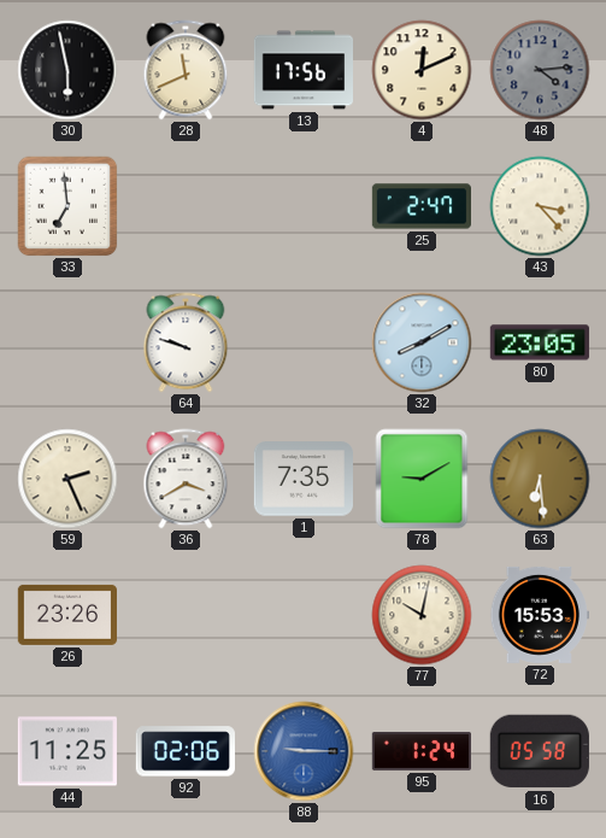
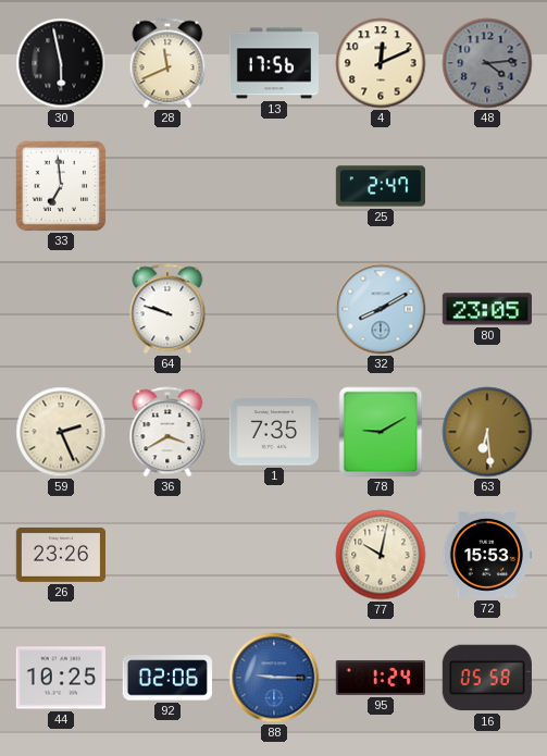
43: 3:23 -> none (540, 206)
44: 11:25 -> 10:25 (61, 678)
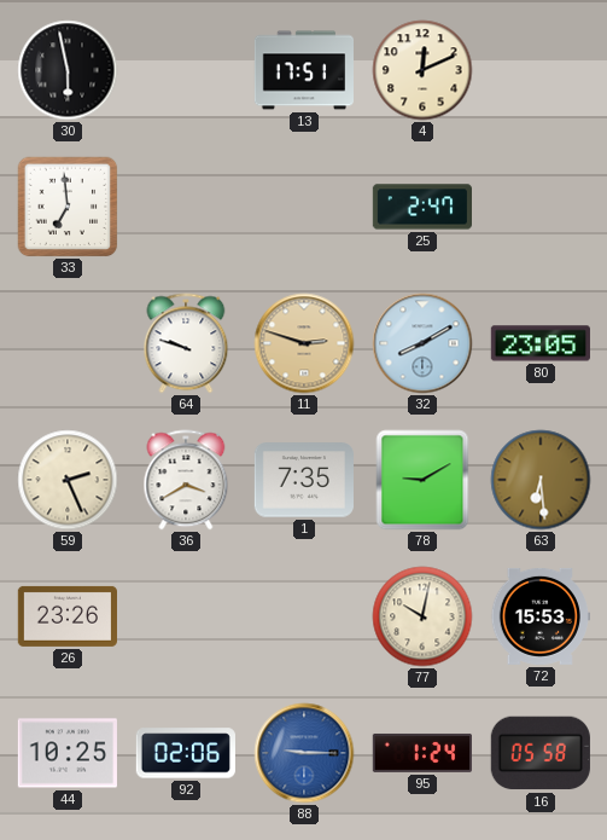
28: 11:41 -> none (167, 63)
13: 17:56 -> 17:51 (303, 70)
48: 4:14 -> none (487, 63)
11: none -> 2:48 (304, 343)
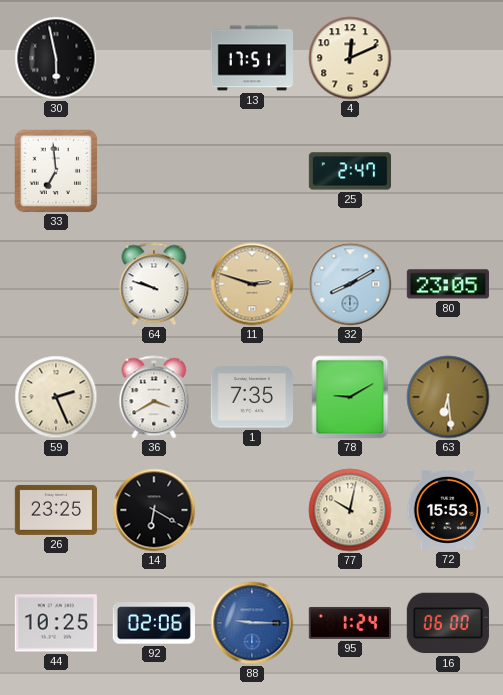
26: 23:26 -> 23:25 (55, 510)
14: none -> 6:20 (154, 510)
16: 05:58 -> 06:00 (448, 623)
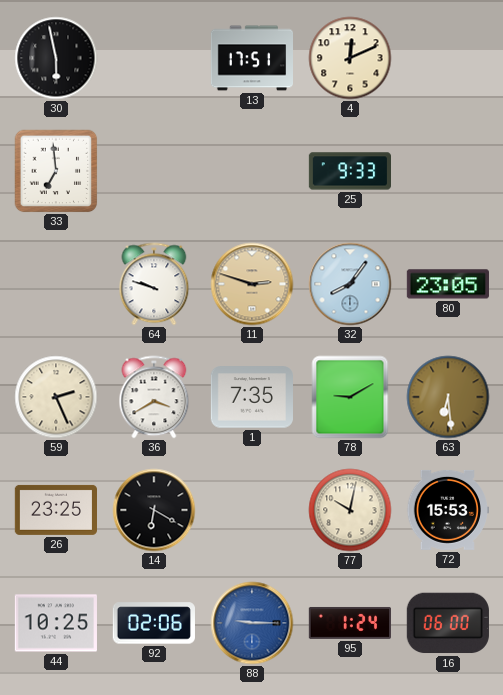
25: 2:47 -> 9:33 (349, 171)
32: 8:10 -> 8:06 (350, 284)
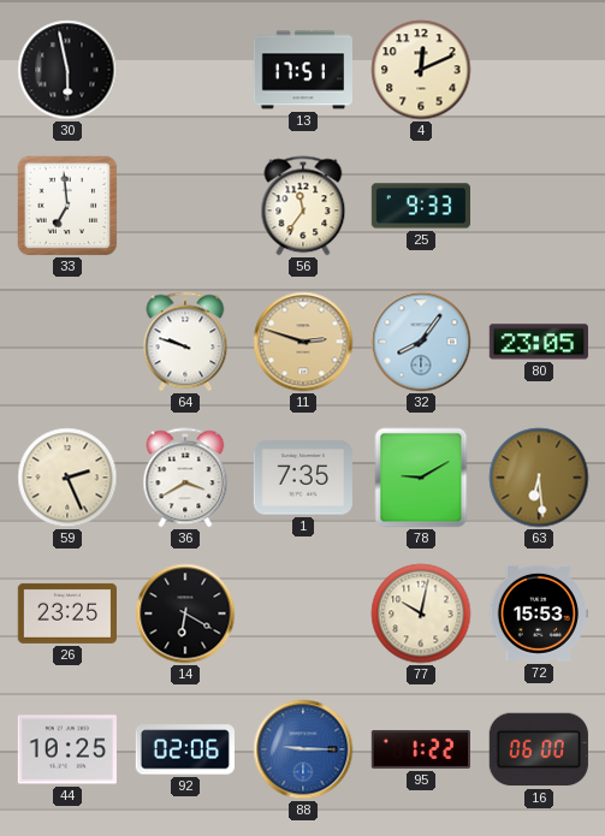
56: none -> 11:36 (303, 206)
95: 1:24 -> 1:22 (420, 749)
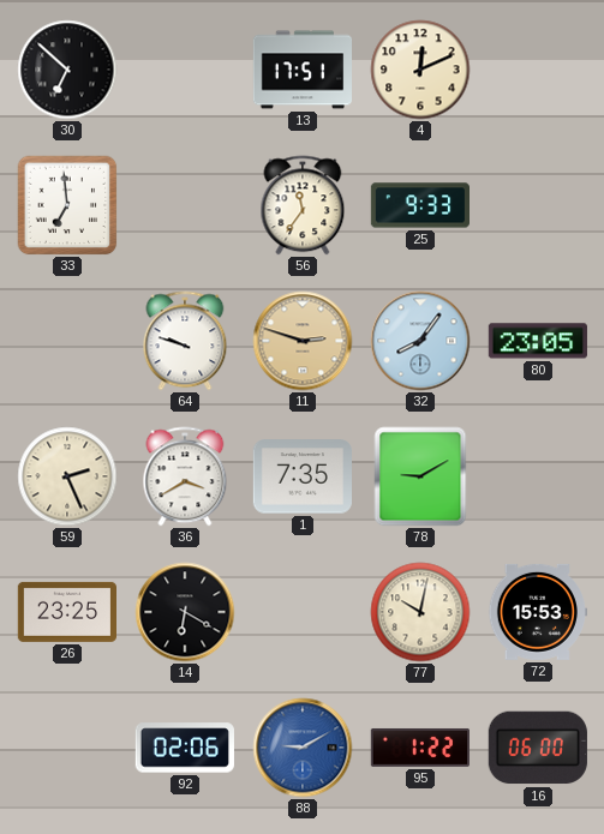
30: 5:58 -> 6:52 (67, 70)
63: 6:29 -> none (539, 478)
44: 10:25 -> none (67, 749)
88: 9:15 -> 9:10 (303, 748)
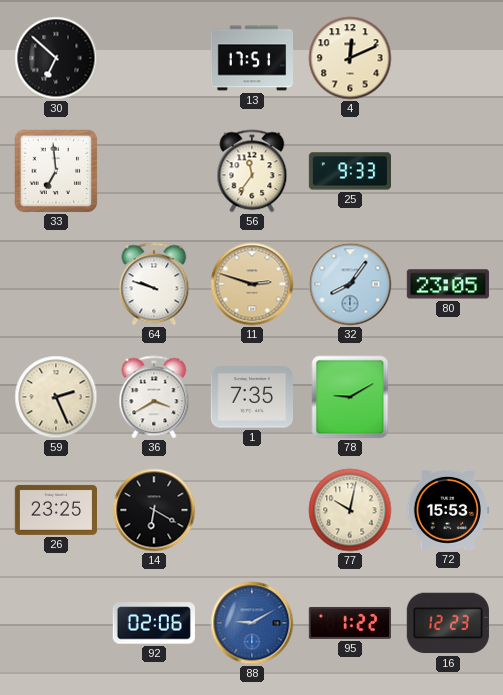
16: 06:00 -> 12:23 (448, 623)
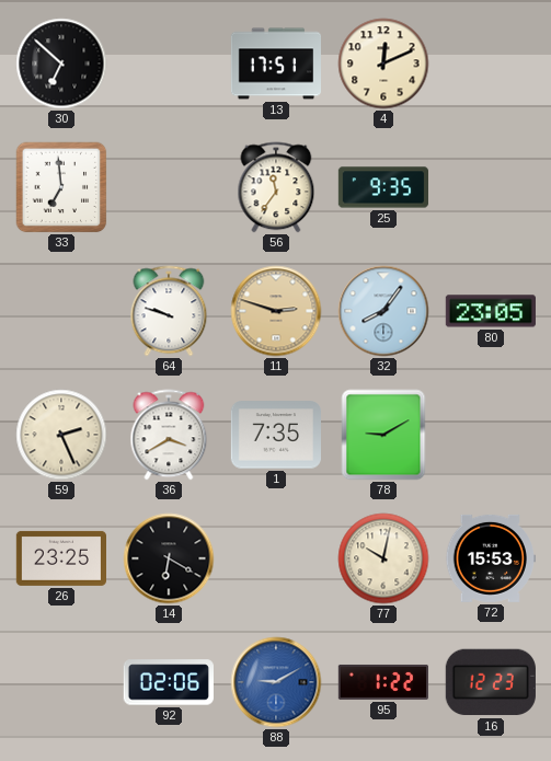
25: 9:33 -> 9:35 (382, 187)
